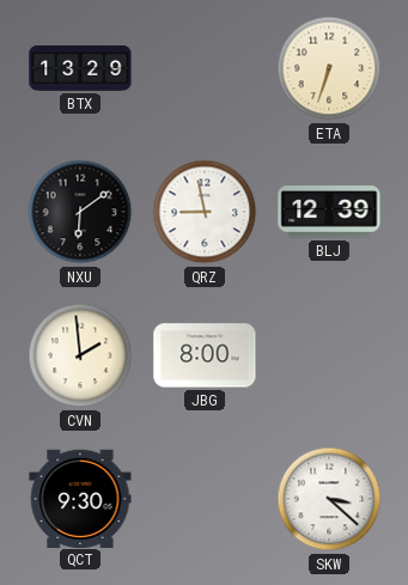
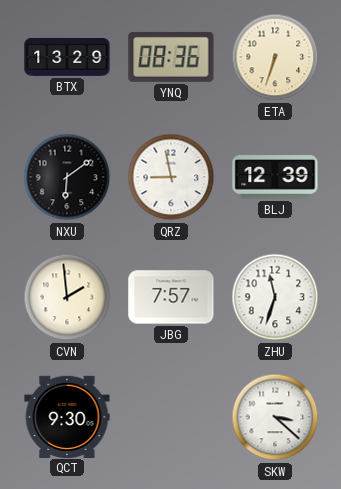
YNQ: none -> 08:36 (171, 57)
JBG: 8:00 -> 7:57 (171, 297)
ZHU: none -> 11:33 (275, 297)
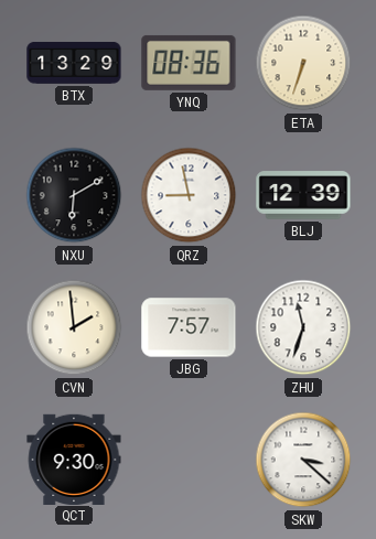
NXU: 6:09 -> 6:10 (74, 195)
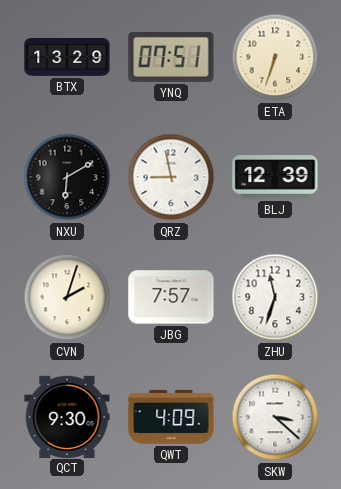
YNQ: 08:36 -> 07:51 (171, 57)
CVN: 1:59 -> 2:03 (67, 297)
QWT: none -> 4:09 (171, 417)
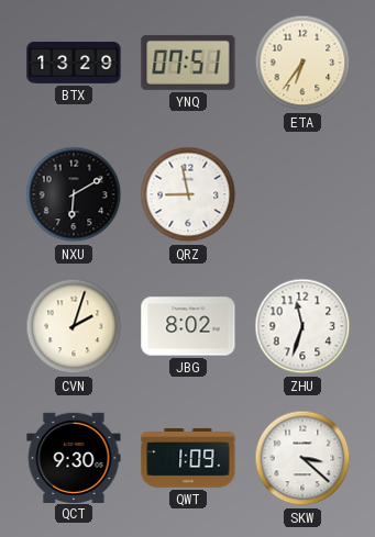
ETA: 6:33 -> 6:36 (302, 63)
BLJ: 12:39 -> none (275, 177)
JBG: 7:57 -> 8:02 (188, 326)
QWT: 4:09 -> 1:09 (188, 458)
